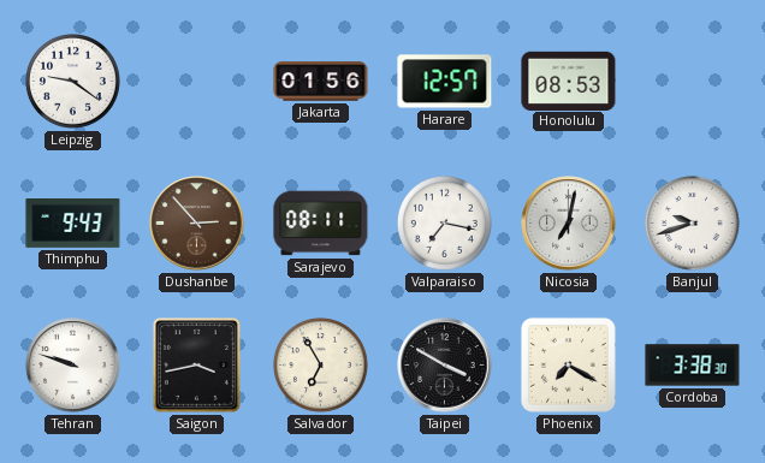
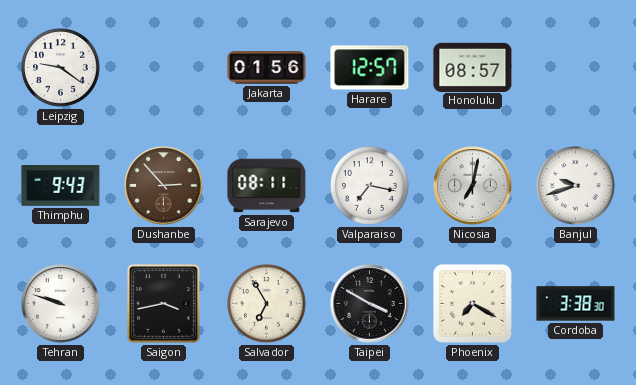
Honolulu: 08:53 -> 08:57 (473, 67)
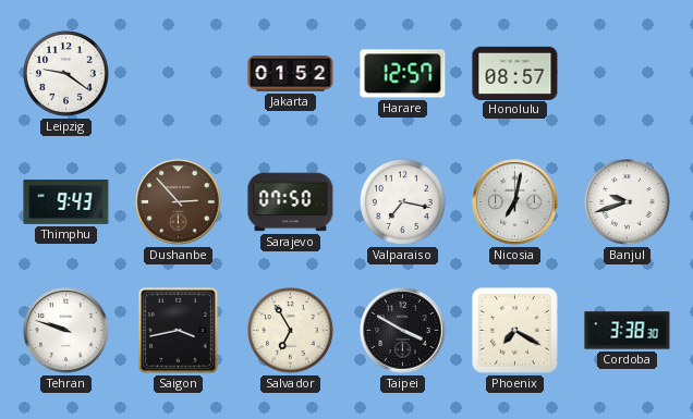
Jakarta: 01:56 -> 01:52 (291, 74)
Sarajevo: 08:11 -> 07:50 (291, 202)
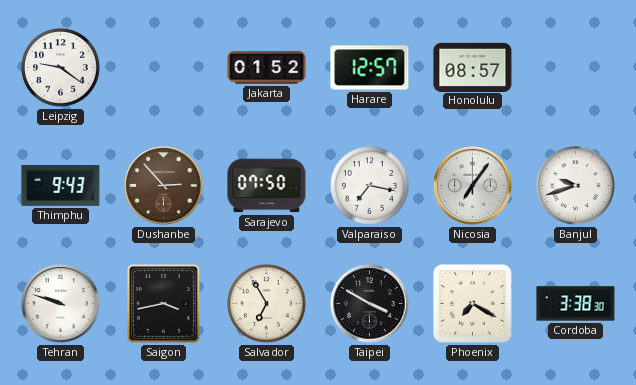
Nicosia: 7:02 -> 7:06 (473, 186)
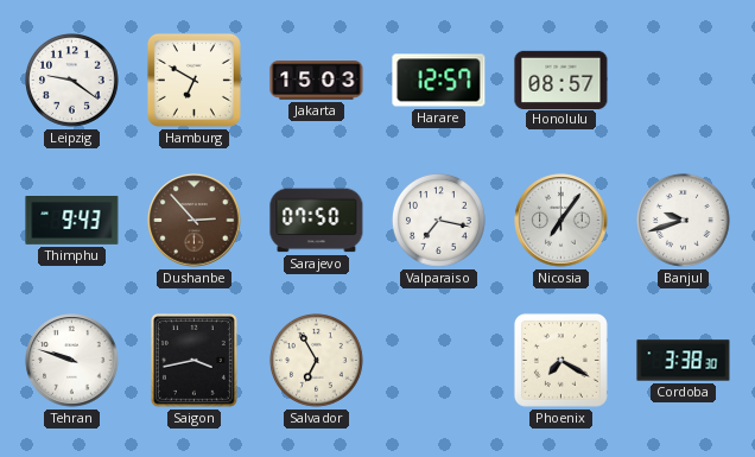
Hamburg: none -> 6:50 (193, 80)
Jakarta: 01:52 -> 15:03 (317, 81)
Taipei: 3:50 -> none (370, 304)
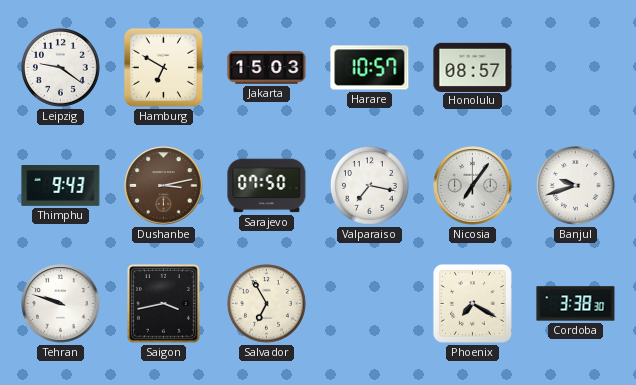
Harare: 12:57 -> 10:57 (370, 68)
Dushanbe: 2:53 -> 3:13 (164, 186)
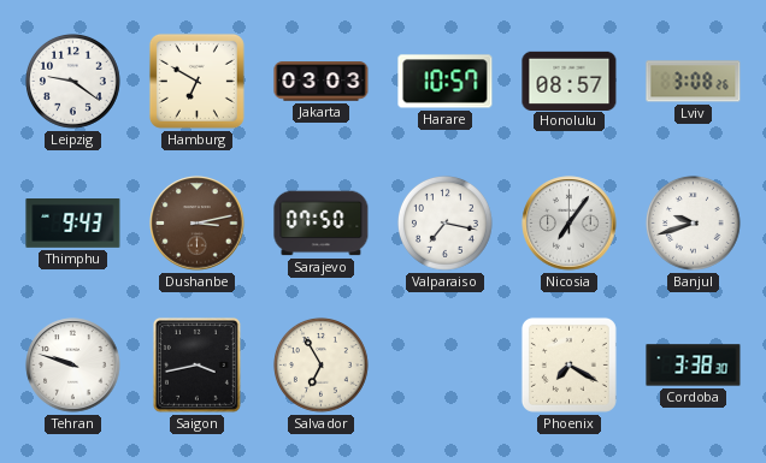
Jakarta: 15:03 -> 03:03 (322, 82)
Lviv: none -> 3:08 (694, 82)
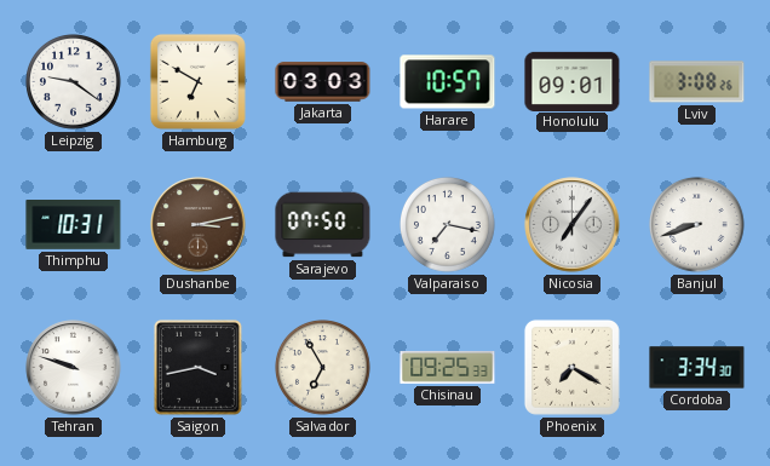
Honolulu: 08:57 -> 09:01 (573, 81)
Thimphu: 9:43 -> 10:31 (74, 225)
Banjul: 9:42 -> 8:42 (697, 225)
Chisinau: none -> 09:25 (448, 367)
Cordoba: 3:38 -> 3:34 (697, 368)
